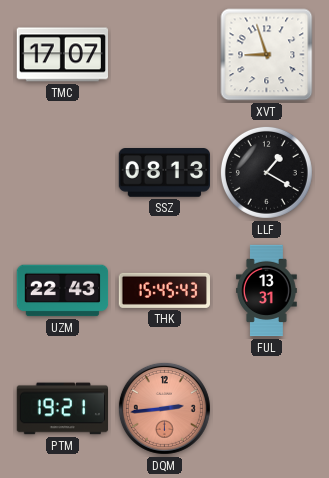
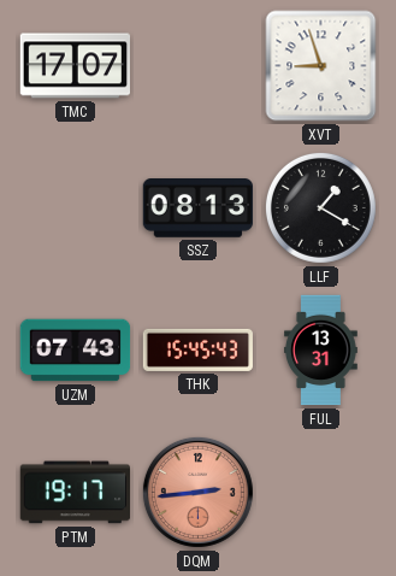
UZM: 22:43 -> 07:43 (76, 351)
PTM: 19:21 -> 19:17 (75, 493)
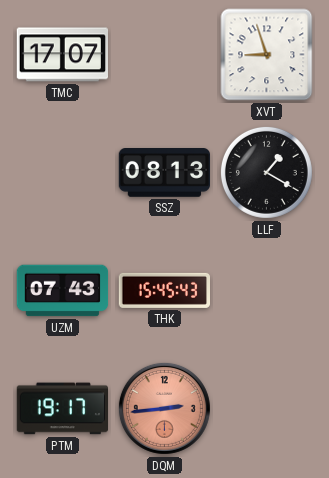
FUL: 13:31 -> none (321, 351)
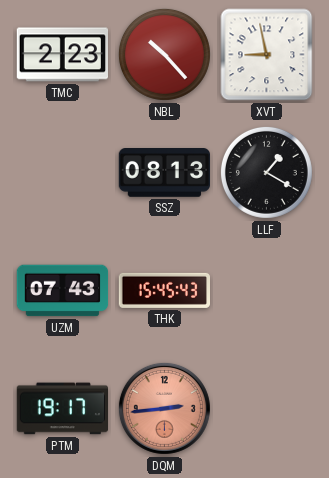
TMC: 17:07 -> 2:23 (62, 55)
NBL: none -> 10:23 (164, 54)
XVT: 8:57 -> 8:58 (267, 55)
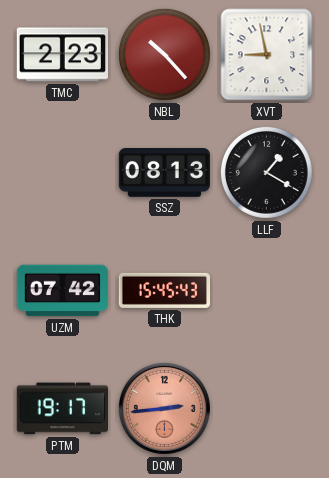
UZM: 07:43 -> 07:42 (63, 291)
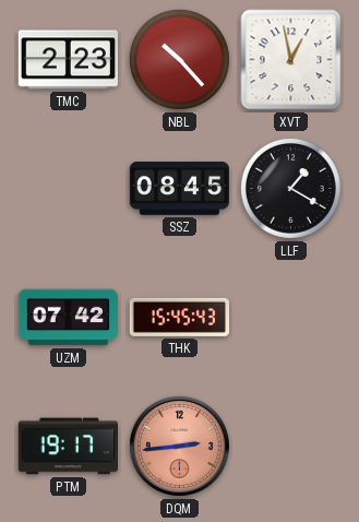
XVT: 8:58 -> 12:58 (291, 60)
SSZ: 08:13 -> 08:45 (179, 189)
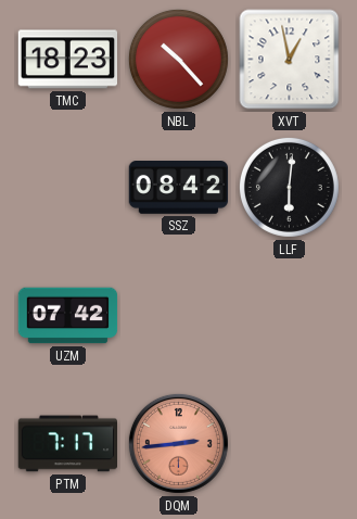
TMC: 2:23 -> 18:23 (67, 60)
SSZ: 08:45 -> 08:42 (178, 188)
LLF: 1:20 -> 6:01 (289, 187)
THK: 15:45 -> none (179, 317)
PTM: 19:17 -> 7:17 (67, 444)
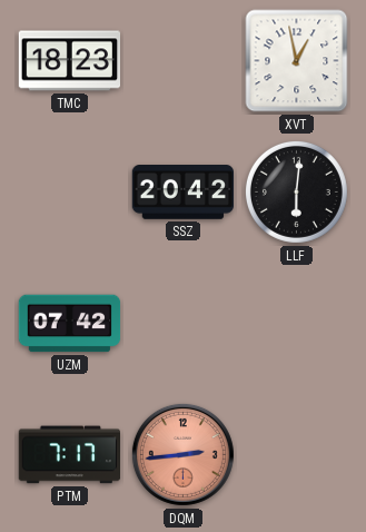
NBL: 10:23 -> none (178, 59)
SSZ: 08:42 -> 20:42 (182, 193)
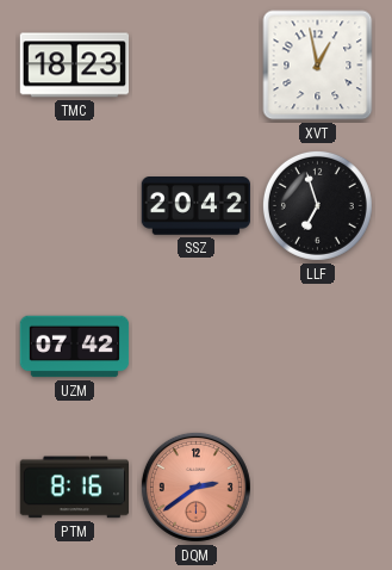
LLF: 6:01 -> 6:57 (317, 205)
PTM: 7:17 -> 8:16 (74, 488)
DQM: 2:44 -> 2:39 (195, 487)
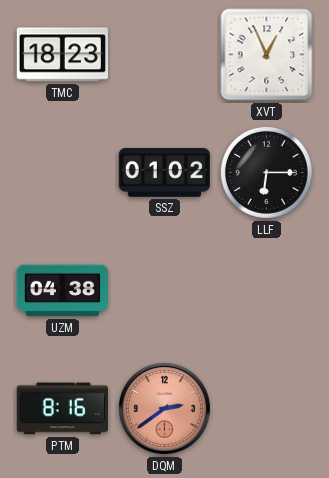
XVT: 12:58 -> 12:56 (267, 55)
SSZ: 20:42 -> 01:02 (164, 173)
LLF: 6:57 -> 6:15 (266, 172)
UZM: 07:42 -> 04:38 (63, 291)
